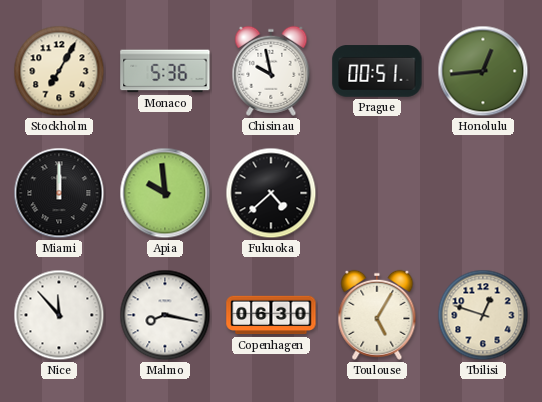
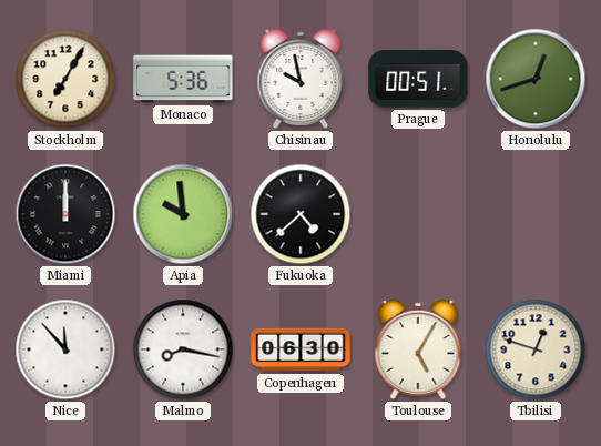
Honolulu: 12:44 -> 12:42 (536, 79)
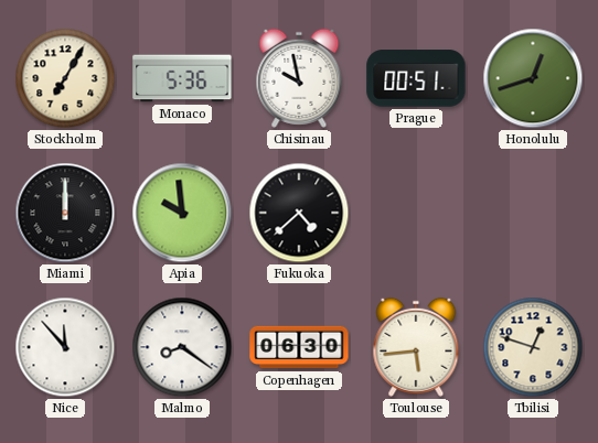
Malmo: 8:17 -> 8:21 (182, 347)
Toulouse: 5:05 -> 5:44 (416, 347)
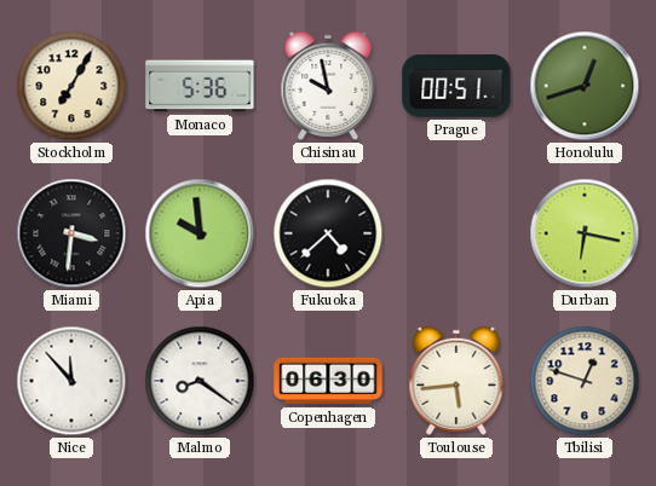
Miami: 12:00 -> 3:31 (71, 233)
Durban: none -> 6:17 (585, 233)
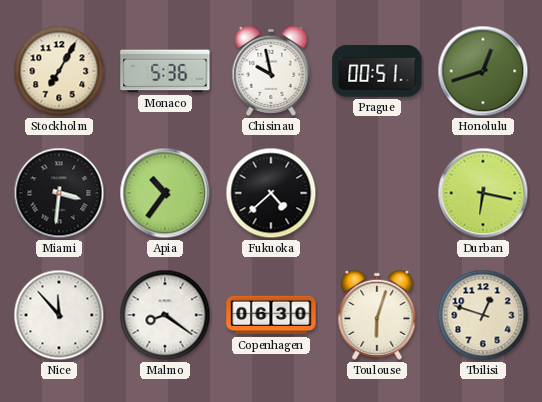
Apia: 9:59 -> 10:36 (165, 193)
Toulouse: 5:44 -> 6:03 (377, 315)
